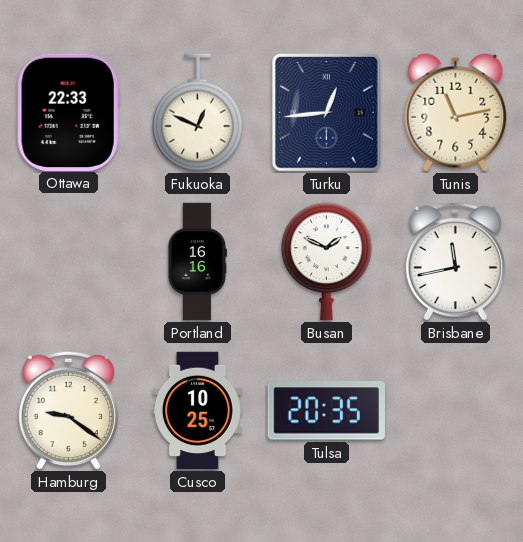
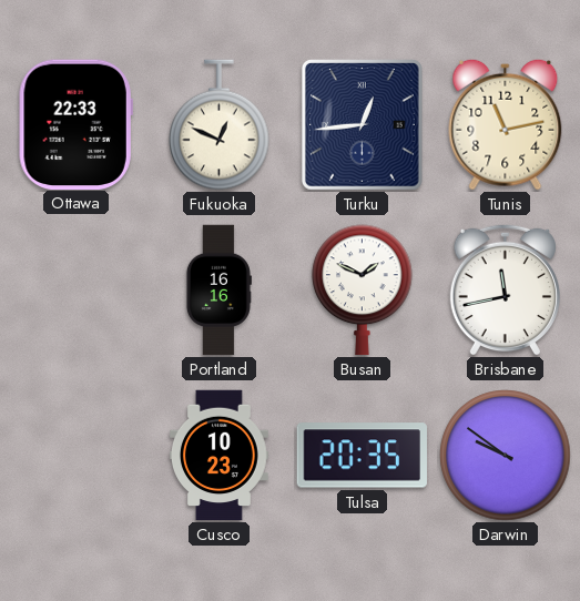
Hamburg: 9:21 -> none (68, 410)
Cusco: 10:25 -> 10:23 (220, 456)
Darwin: none -> 9:51 (506, 456)
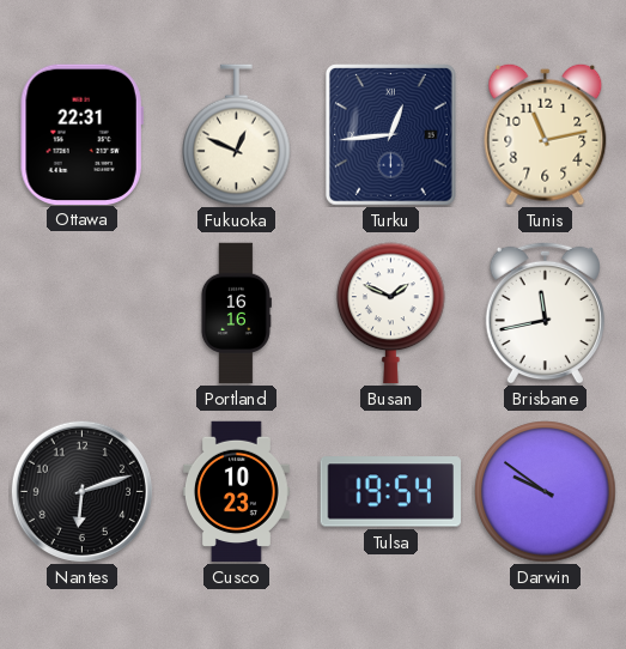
Ottawa: 22:33 -> 22:31 (81, 134)
Nantes: none -> 6:12 (81, 491)
Tulsa: 20:35 -> 19:54 (390, 492)
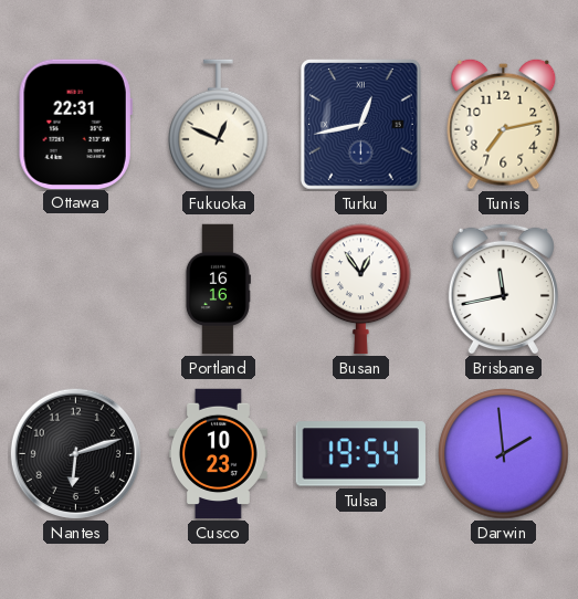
Turku: 12:44 -> 12:43 (361, 125)
Tunis: 11:13 -> 7:13 (504, 124)
Busan: 1:49 -> 12:54 (361, 290)
Darwin: 9:51 -> 1:59 (504, 454)
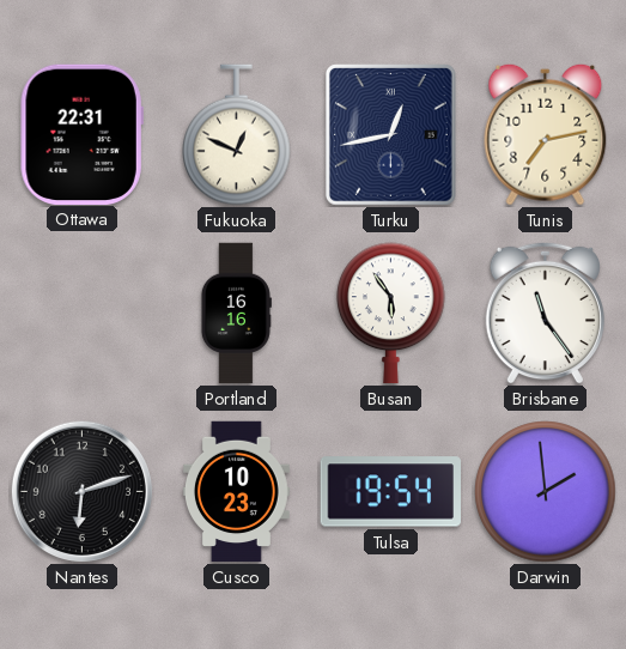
Busan: 12:54 -> 5:54 (391, 314)
Brisbane: 11:43 -> 11:24 (545, 313)
